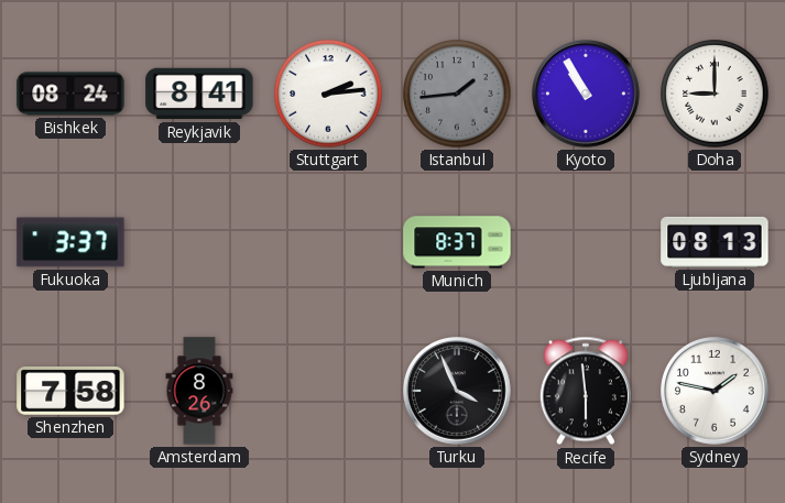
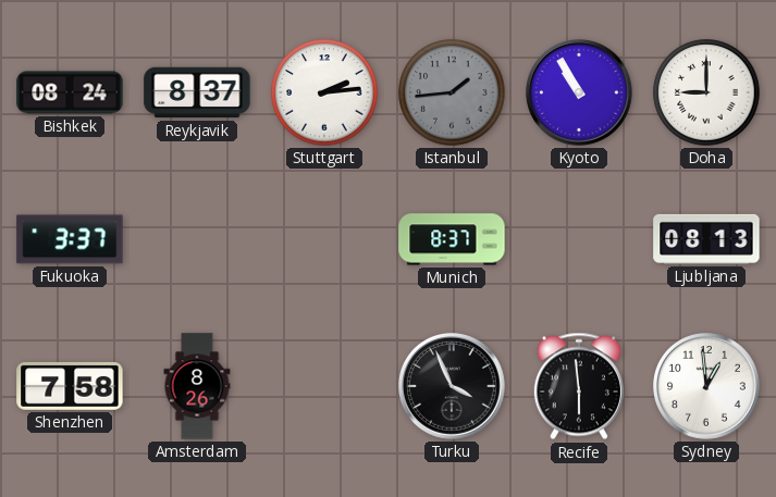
Reykjavik: 8:41 -> 8:37 (197, 92)
Sydney: 1:47 -> 12:59 (707, 386)
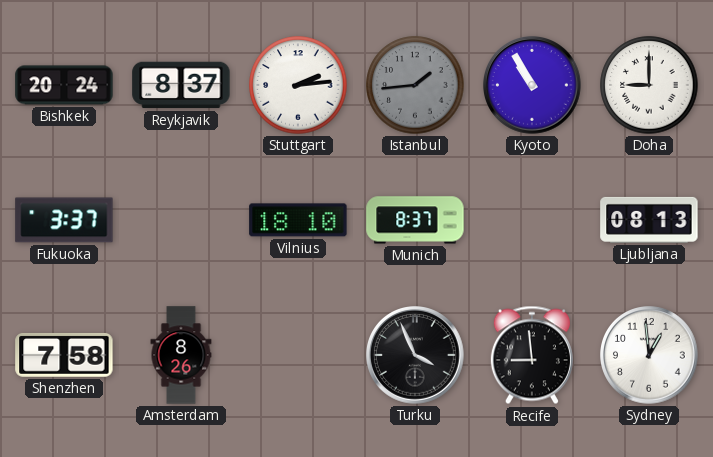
Bishkek: 08:24 -> 20:24 (64, 85)
Vilnius: none -> 18:10 (298, 220)
Recife: 5:59 -> 8:59 (532, 355)
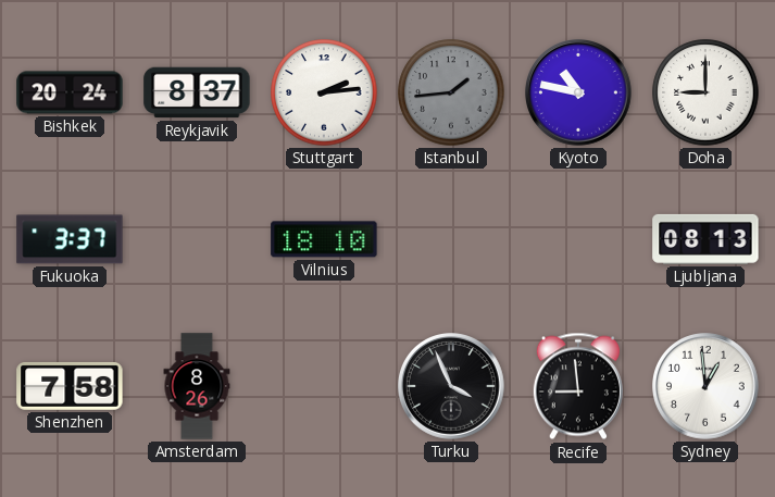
Kyoto: 10:55 -> 10:47 (579, 92)
Munich: 8:37 -> none (415, 220)
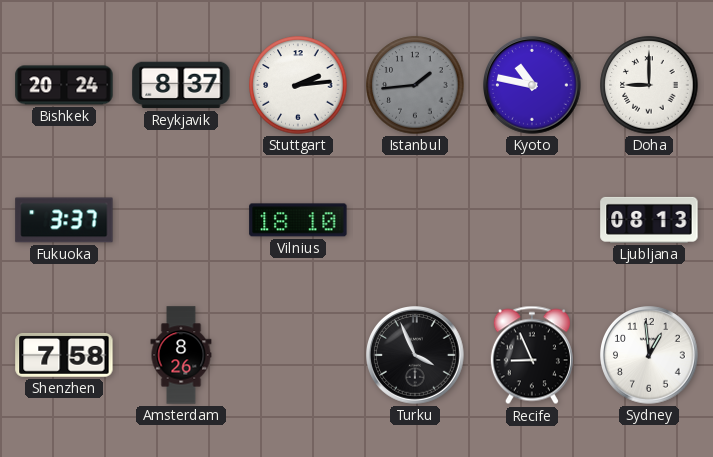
Recife: 8:59 -> 8:56 (532, 355)
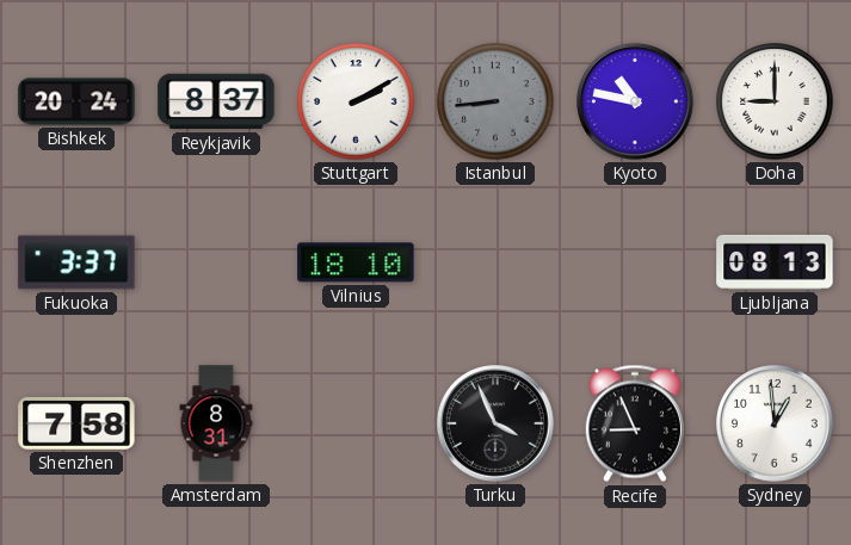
Stuttgart: 2:14 -> 2:10 (356, 101)
Istanbul: 1:44 -> 8:44 (495, 101)
Amsterdam: 8:26 -> 8:31 (216, 423)
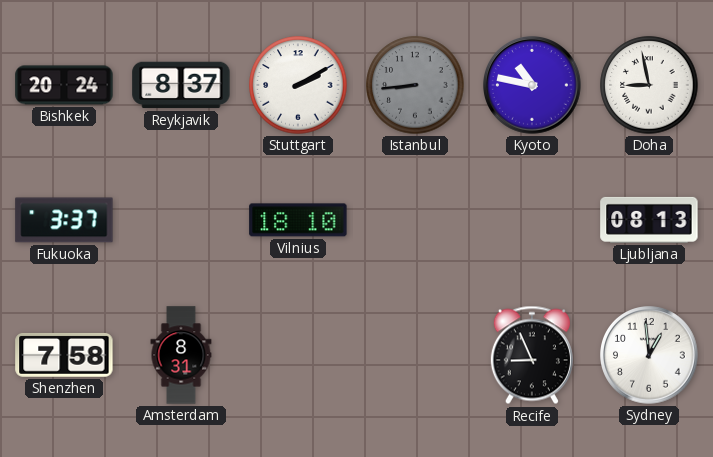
Doha: 9:00 -> 8:58 (649, 85)
Turku: 3:56 -> none (497, 423)
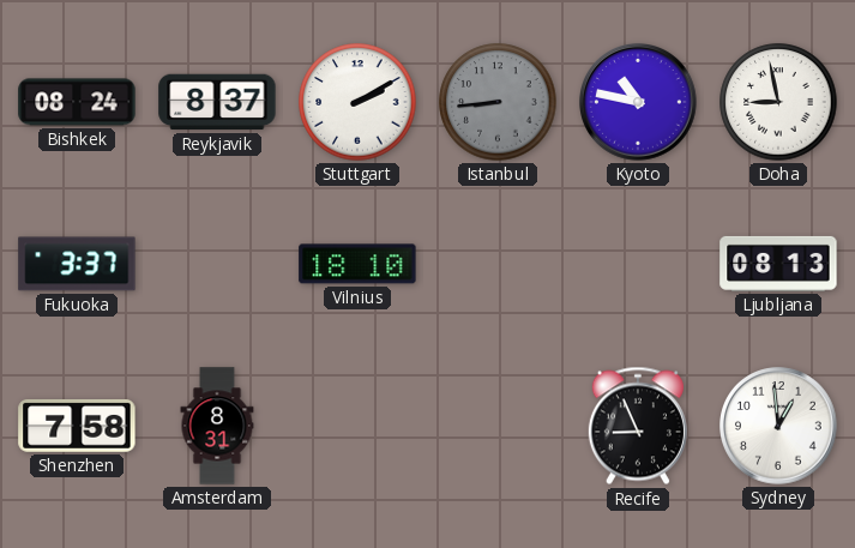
Bishkek: 20:24 -> 08:24 (77, 102)
